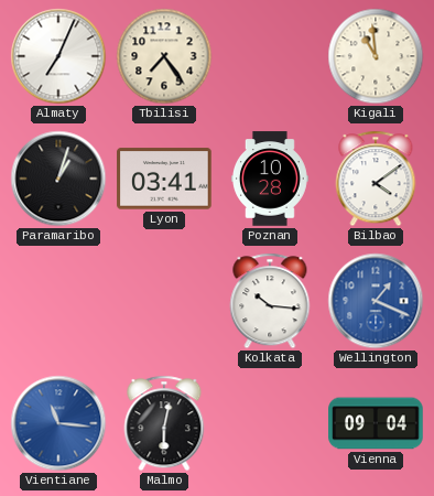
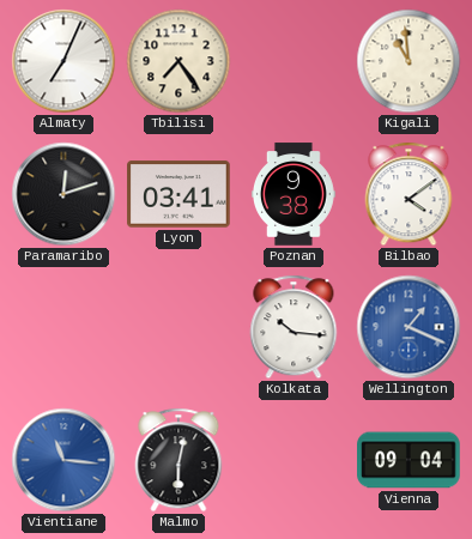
Paramaribo: 1:03 -> 12:12 (63, 194)
Poznan: 10:28 -> 9:38 (294, 194)
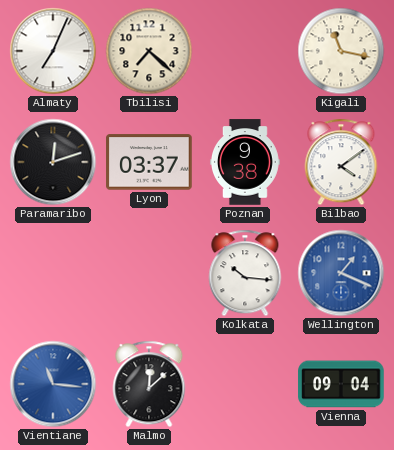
Tbilisi: 7:24 -> 7:22 (149, 51)
Kigali: 10:59 -> 11:17 (341, 51)
Lyon: 03:41 -> 03:37 (149, 162)
Malmo: 6:02 -> 12:08 (149, 384)
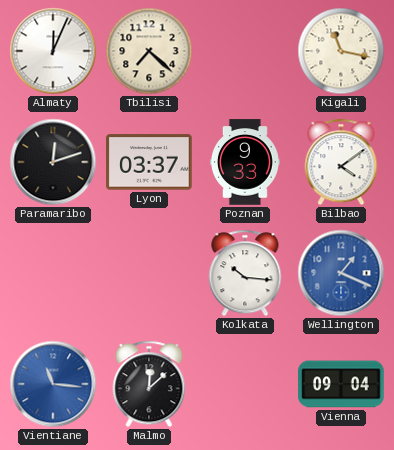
Almaty: 7:04 -> 12:04 (53, 51)
Poznan: 9:38 -> 9:33 (245, 162)
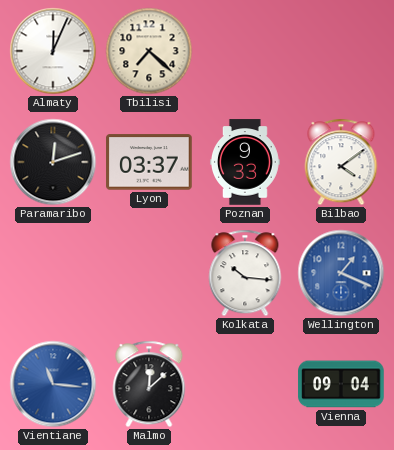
Kigali: 11:17 -> none (341, 51)
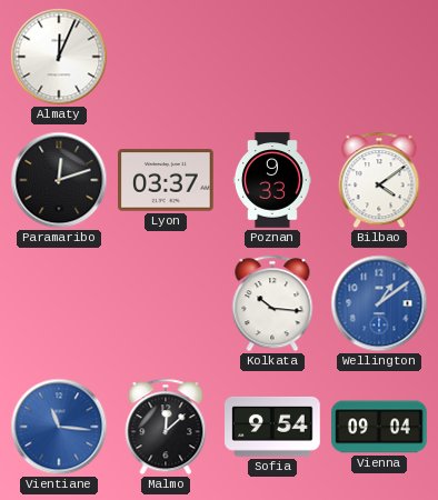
Tbilisi: 7:22 -> none (149, 51)
Wellington: 1:19 -> 1:09 (379, 303)
Sofia: none -> 9:54 (272, 427)
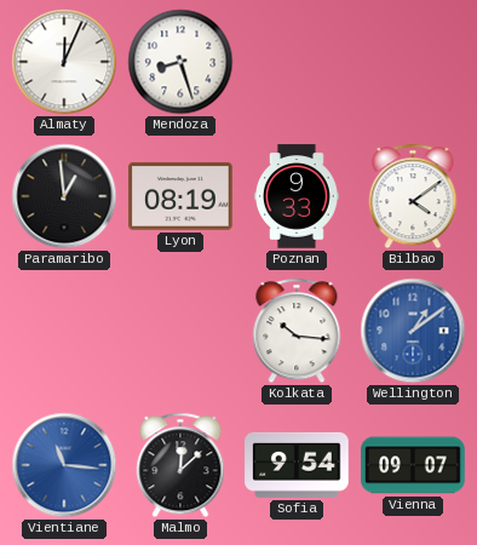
Mendoza: none -> 8:27 (180, 62)
Paramaribo: 12:12 -> 12:59 (64, 196)
Lyon: 03:37 -> 08:19 (180, 196)
Vienna: 09:04 -> 09:07 (413, 465)
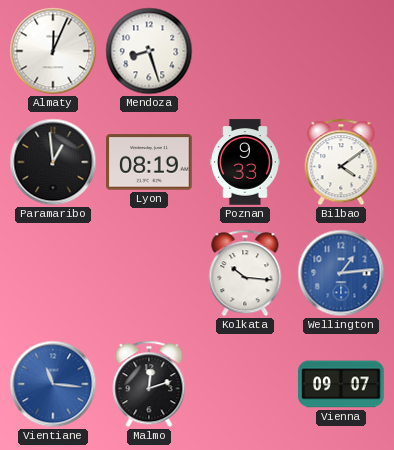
Wellington: 1:09 -> 1:14 (341, 273)
Malmo: 12:08 -> 12:12 (149, 384)
Sofia: 9:54 -> none (297, 465)
